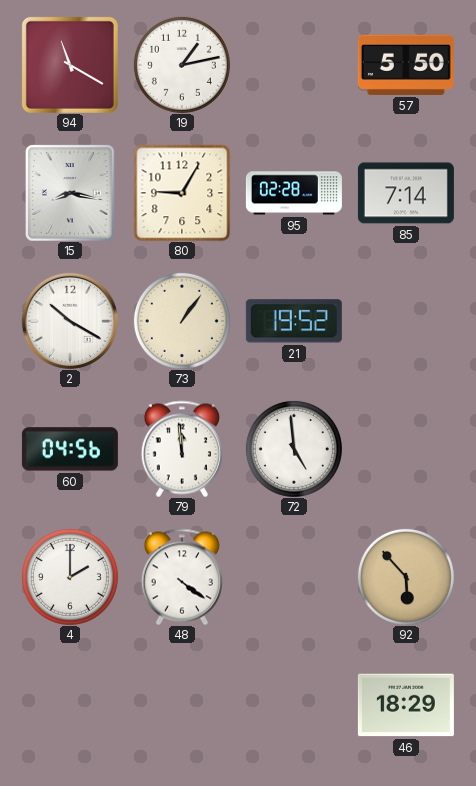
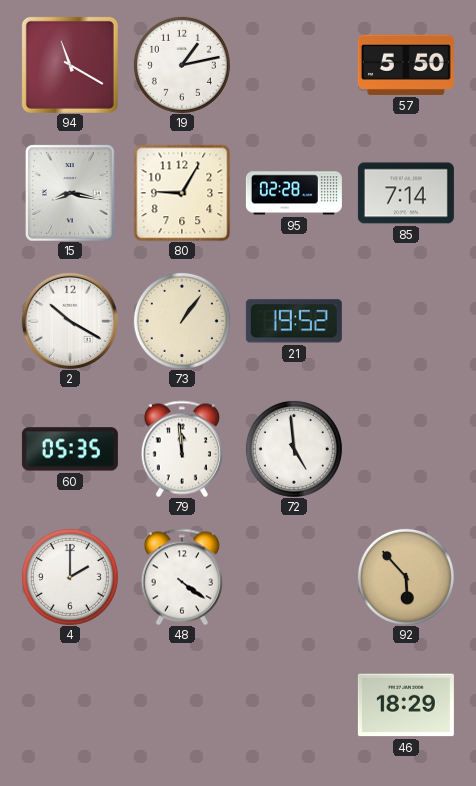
60: 04:56 -> 05:35 (70, 449)
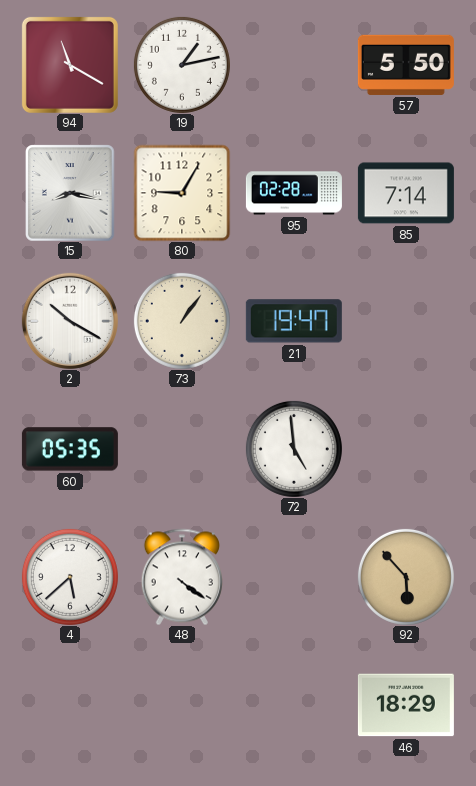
21: 19:52 -> 19:47 (294, 321)
79: 11:59 -> none (182, 449)
4: 2:00 -> 5:38 (70, 577)
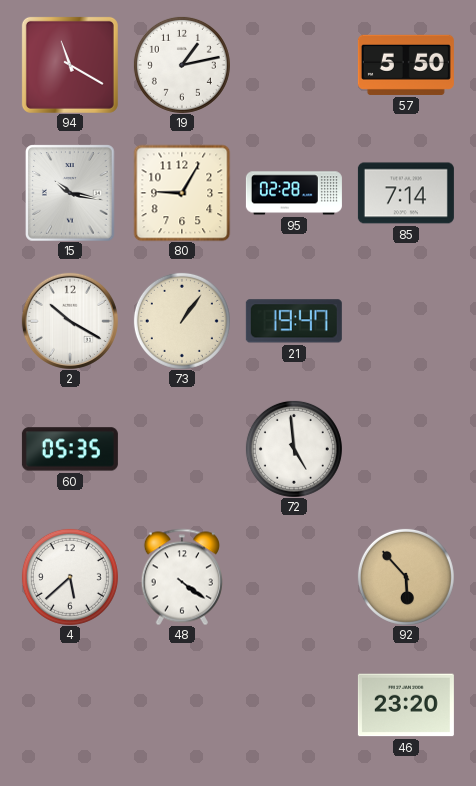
15: 8:17 -> 10:17 (71, 193)
46: 18:29 -> 23:20 (406, 705)
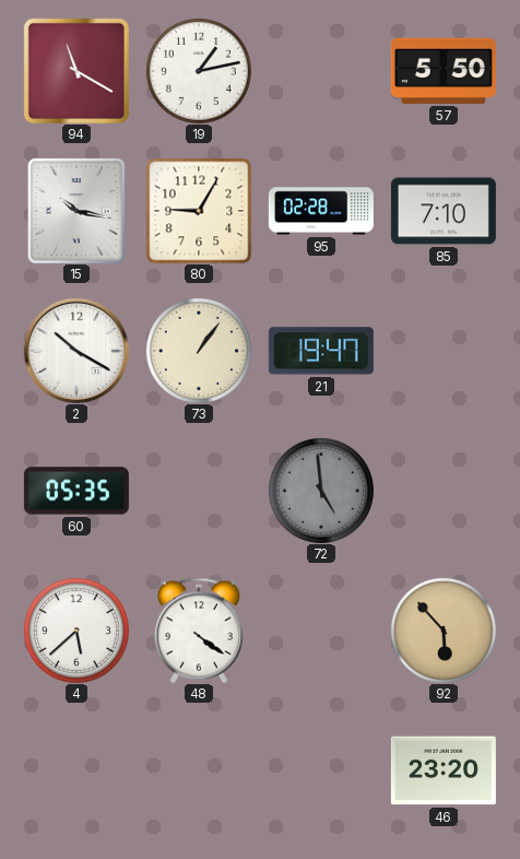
85: 7:14 -> 7:10 (444, 211)
72 dial: white -> grey (321, 491)
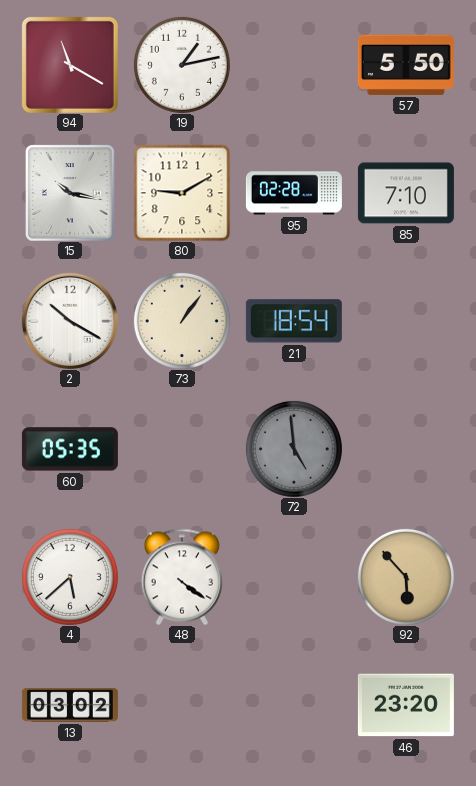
80: 9:05 -> 9:10 (182, 193)
21: 19:47 -> 18:54 (294, 321)
13: none -> 03:02 (70, 705)
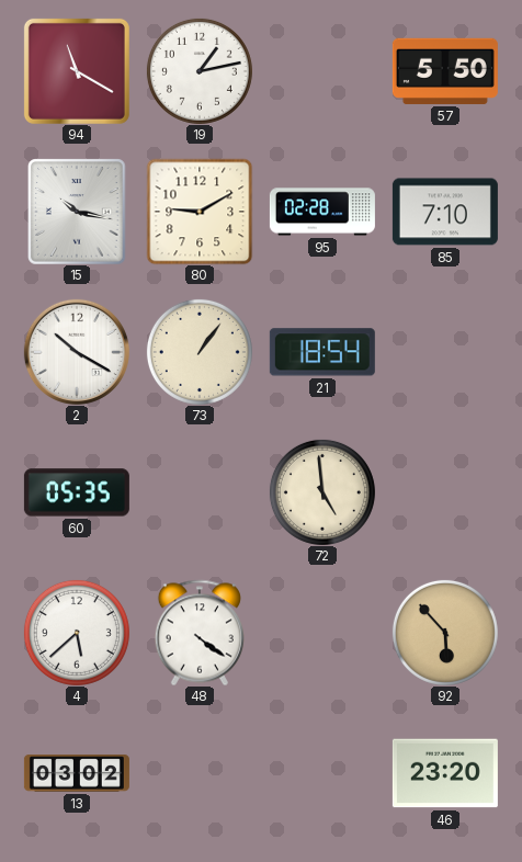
72 dial: grey -> cream (322, 492)
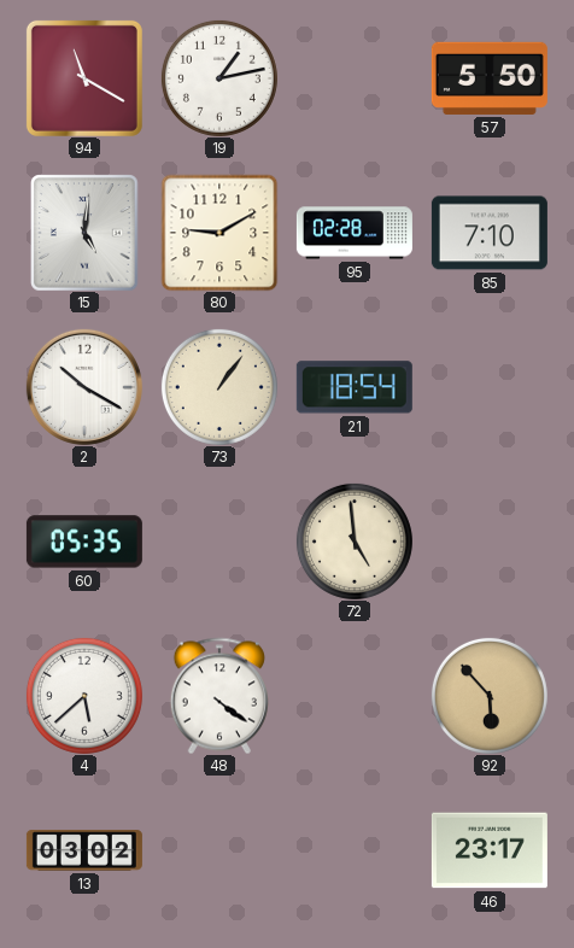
15: 10:17 -> 5:01 (86, 233)
46: 23:20 -> 23:17 (490, 850)
